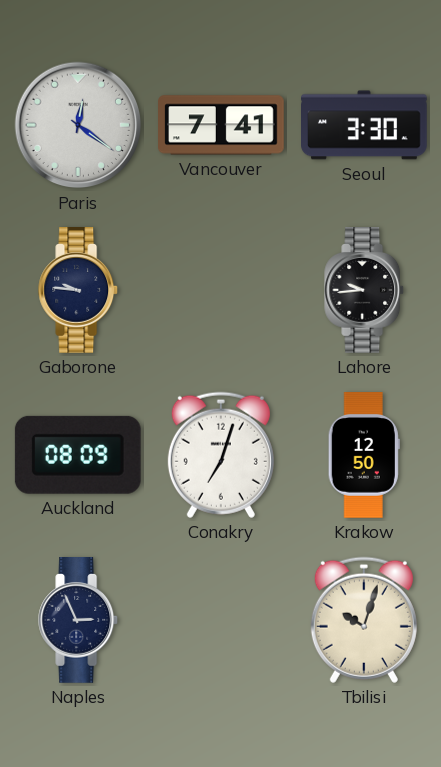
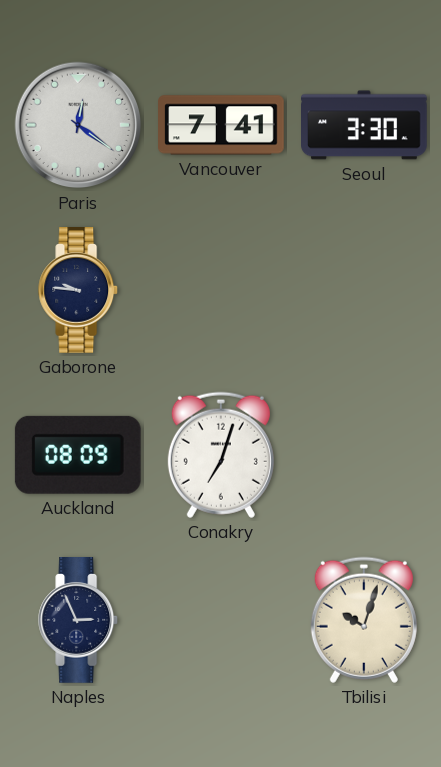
Lahore: 9:44 -> none (365, 291)
Krakow: 12:50 -> none (364, 456)
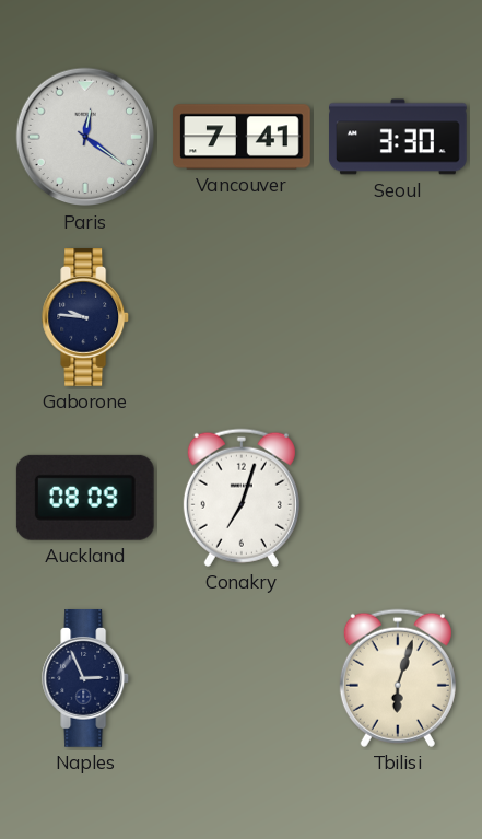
Tbilisi: 10:03 -> 6:03 (398, 678)
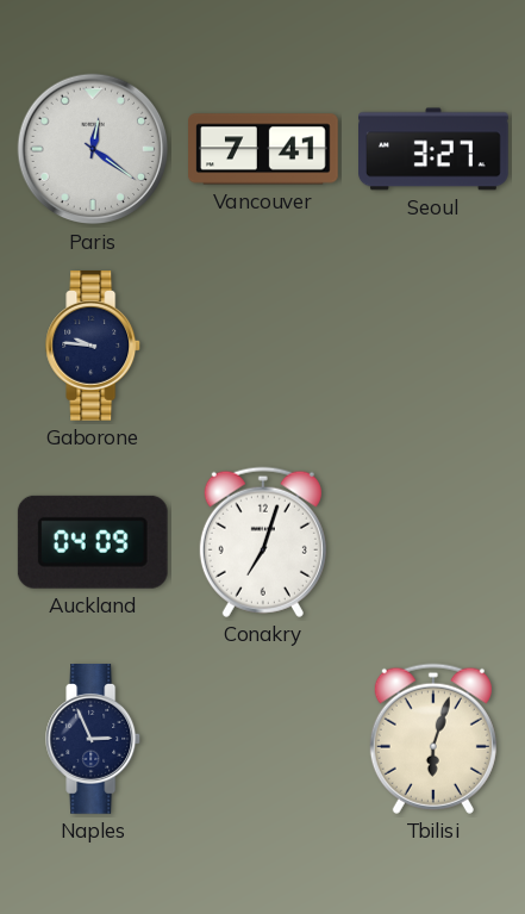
Seoul: 3:30 -> 3:27 (433, 149)
Auckland: 08:09 -> 04:09 (93, 542)
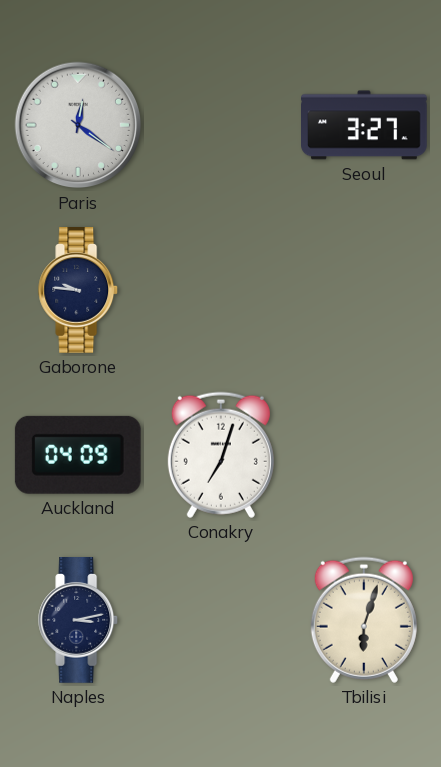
Vancouver: 7:41 -> none (263, 149)
Naples: 2:56 -> 3:13 (79, 621)
